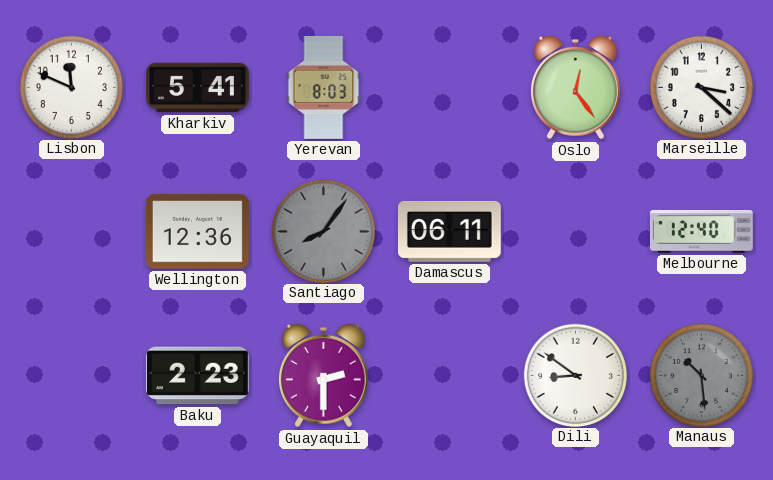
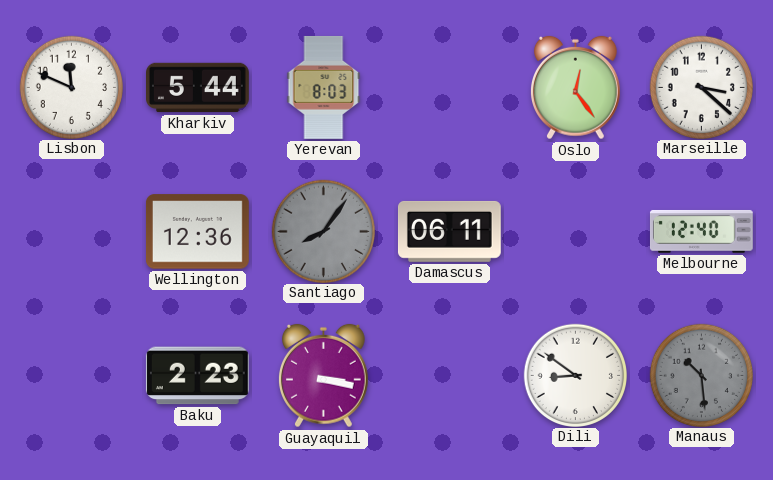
Kharkiv: 5:41 -> 5:44 (198, 88)
Guayaquil: 2:30 -> 3:17 (324, 376)
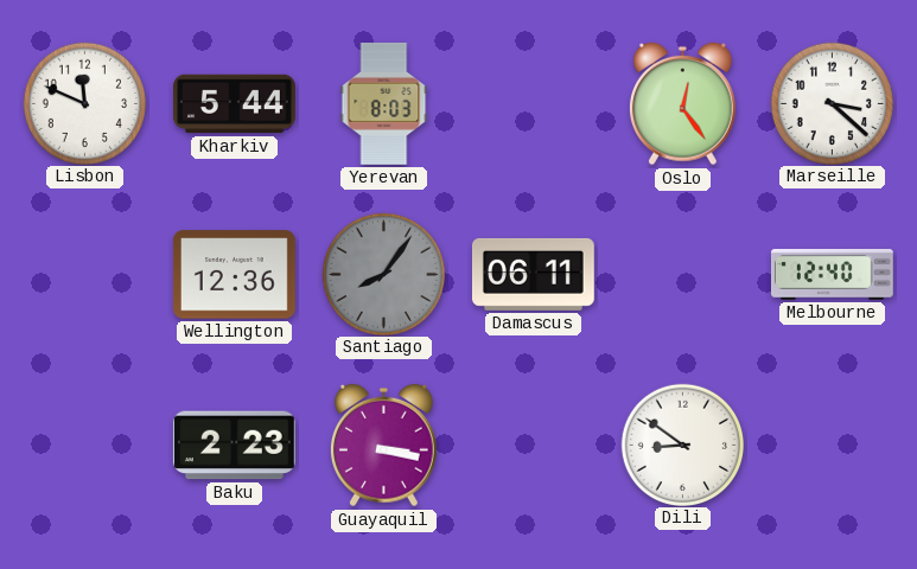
Manaus: 10:29 -> none (701, 375)
